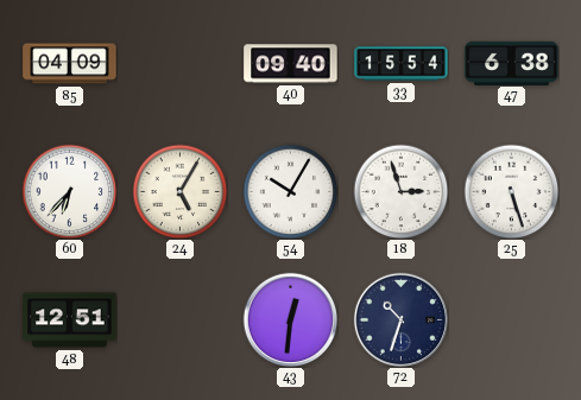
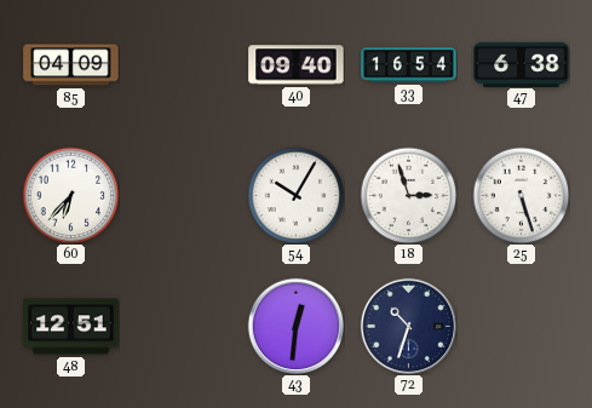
33: 15:54 -> 16:54 (409, 65)
24: 5:05 -> none (179, 191)
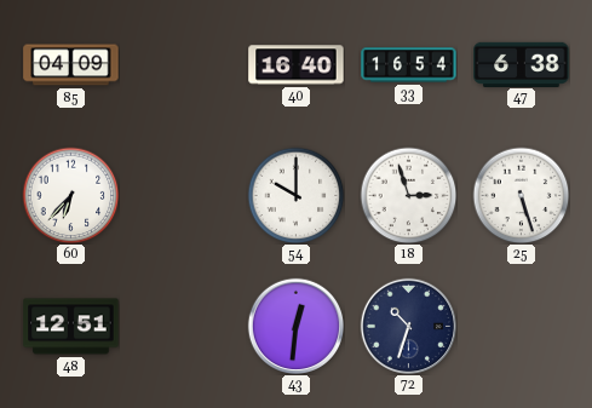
40: 09:40 -> 16:40 (297, 65)
54: 10:05 -> 10:00 (295, 195)
